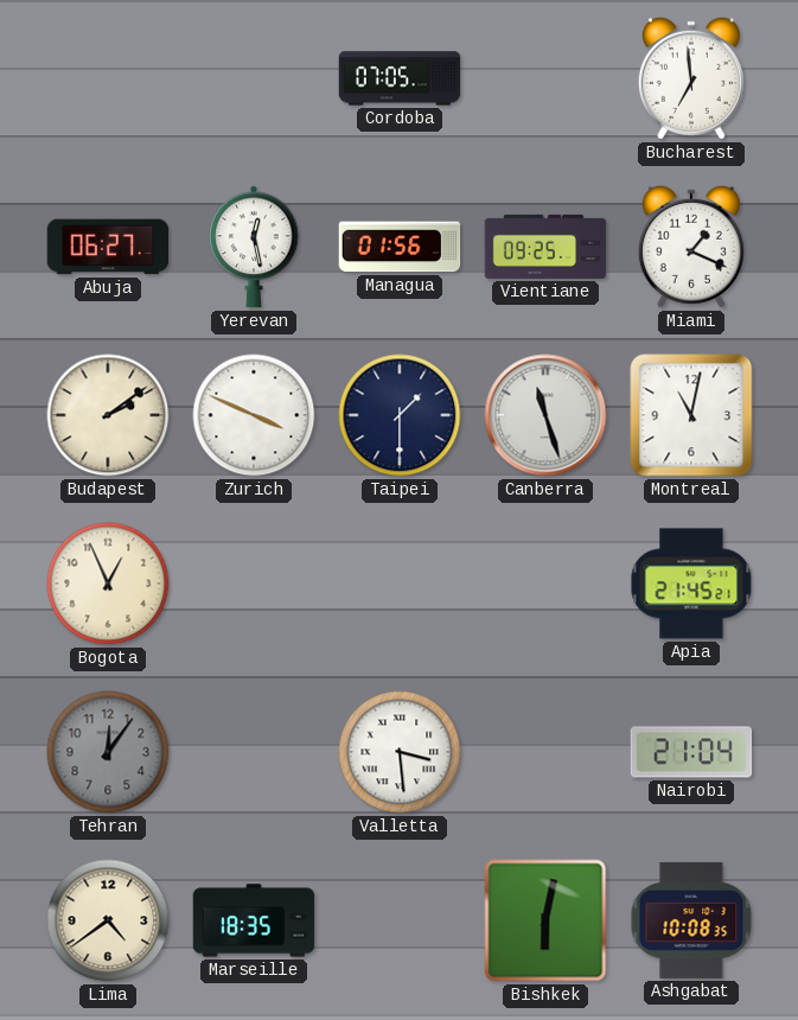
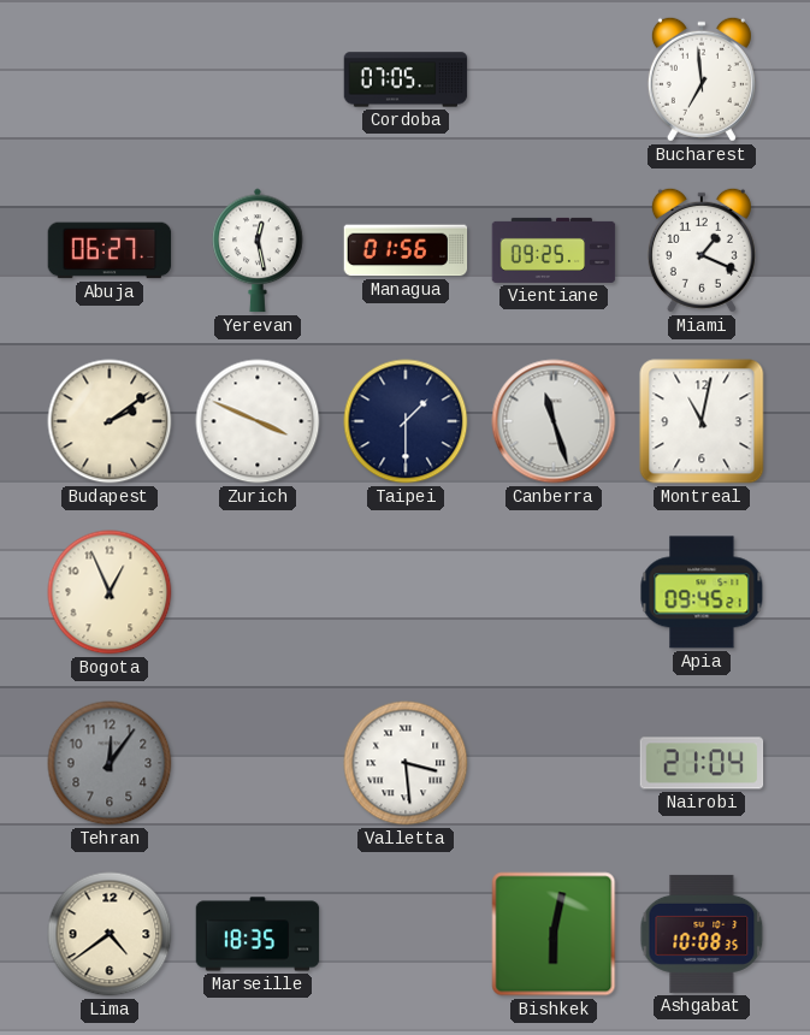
Apia: 21:45 -> 09:45 (702, 592)
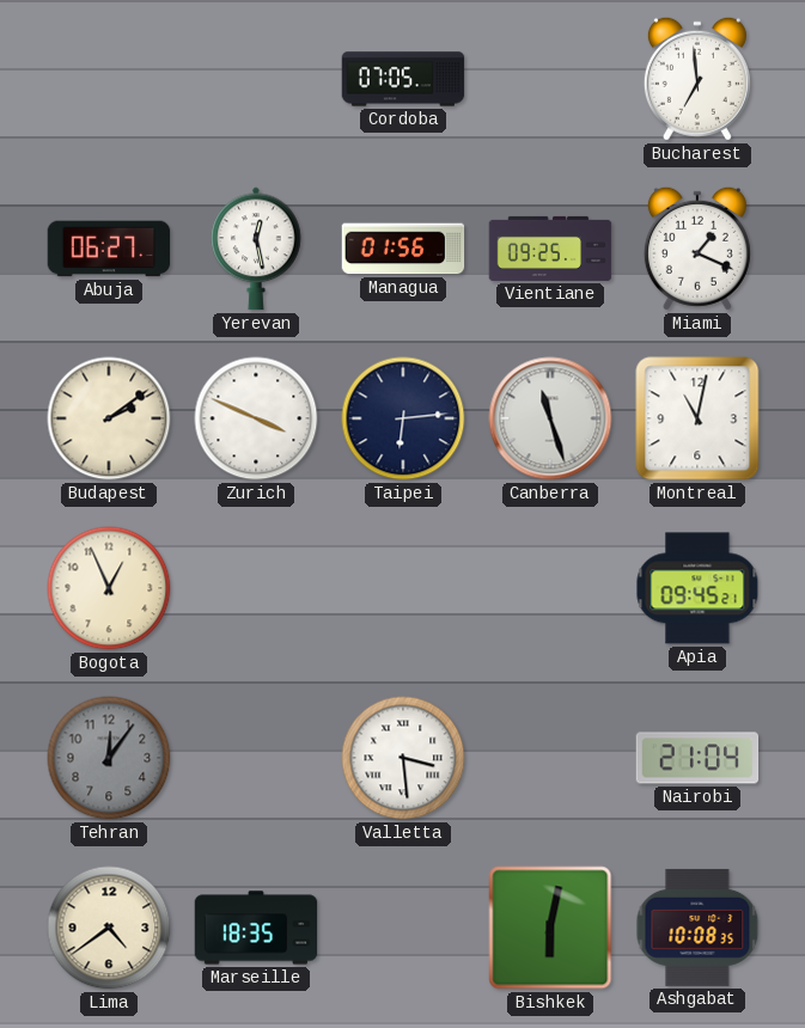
Taipei: 1:30 -> 6:14 (403, 418)
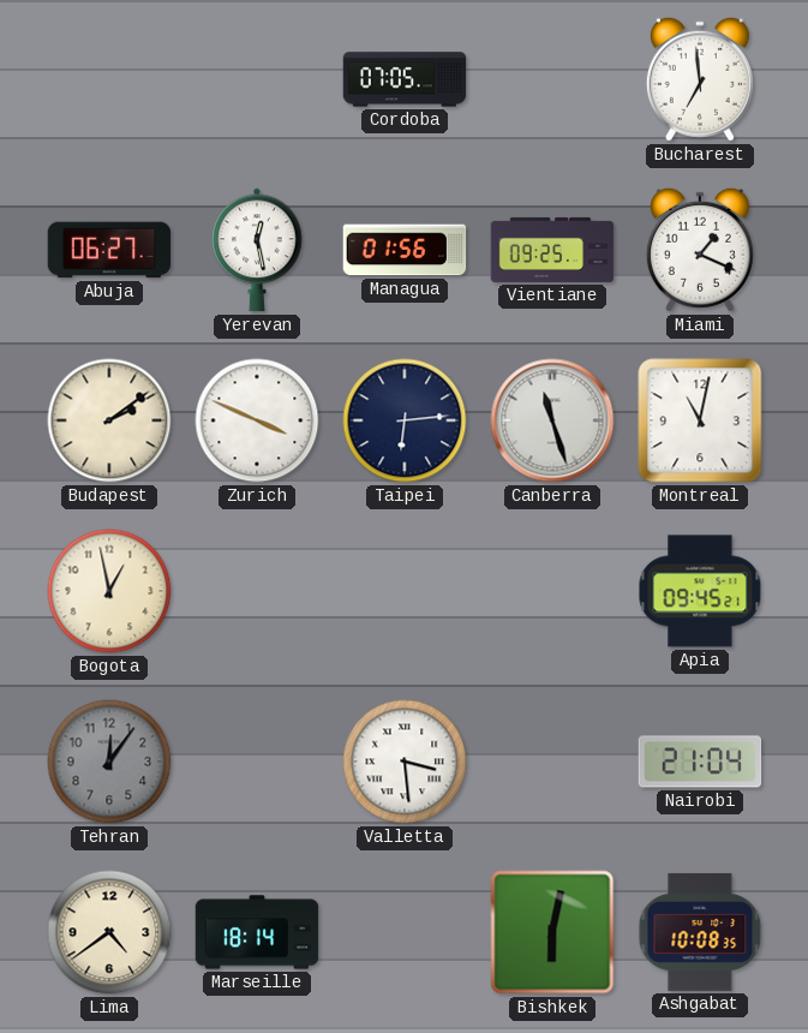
Bogota: 12:56 -> 12:58 (109, 591)
Marseille: 18:35 -> 18:14 (257, 932)
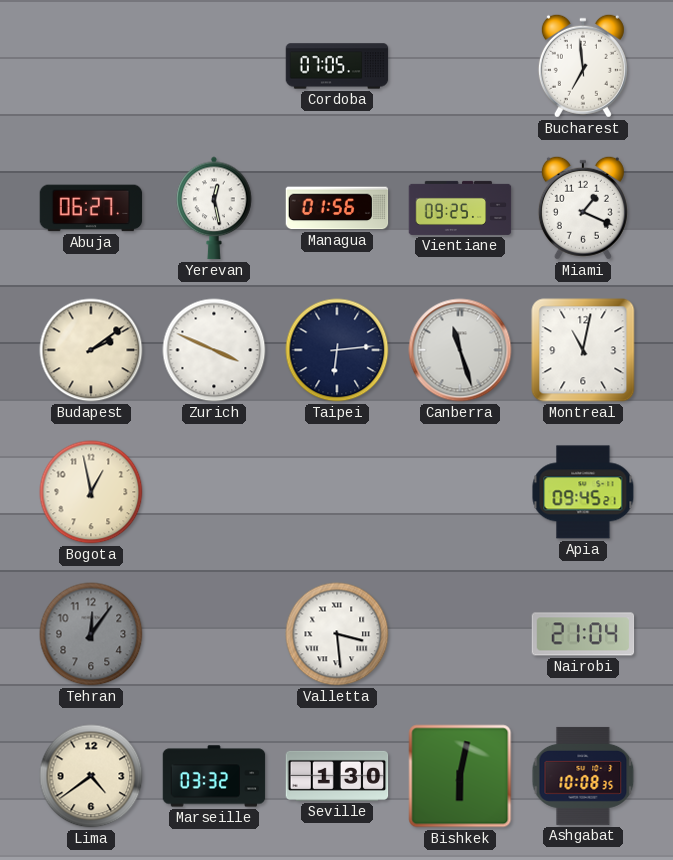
Marseille: 18:14 -> 03:32 (214, 776)
Seville: none -> 1:30 (337, 776)
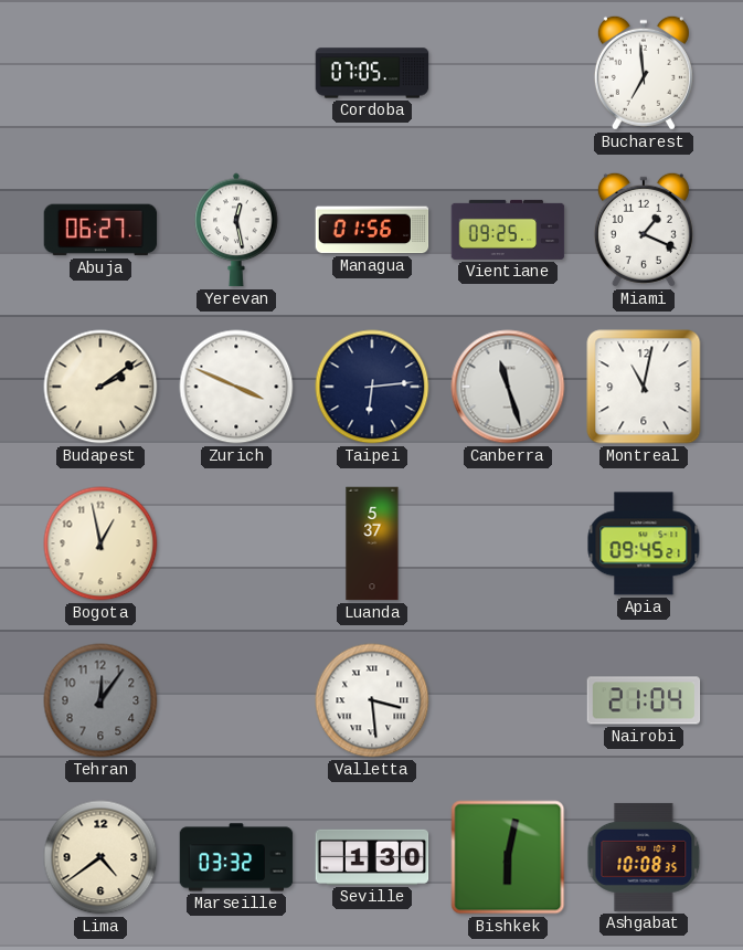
Luanda: none -> 5:37 (372, 543)
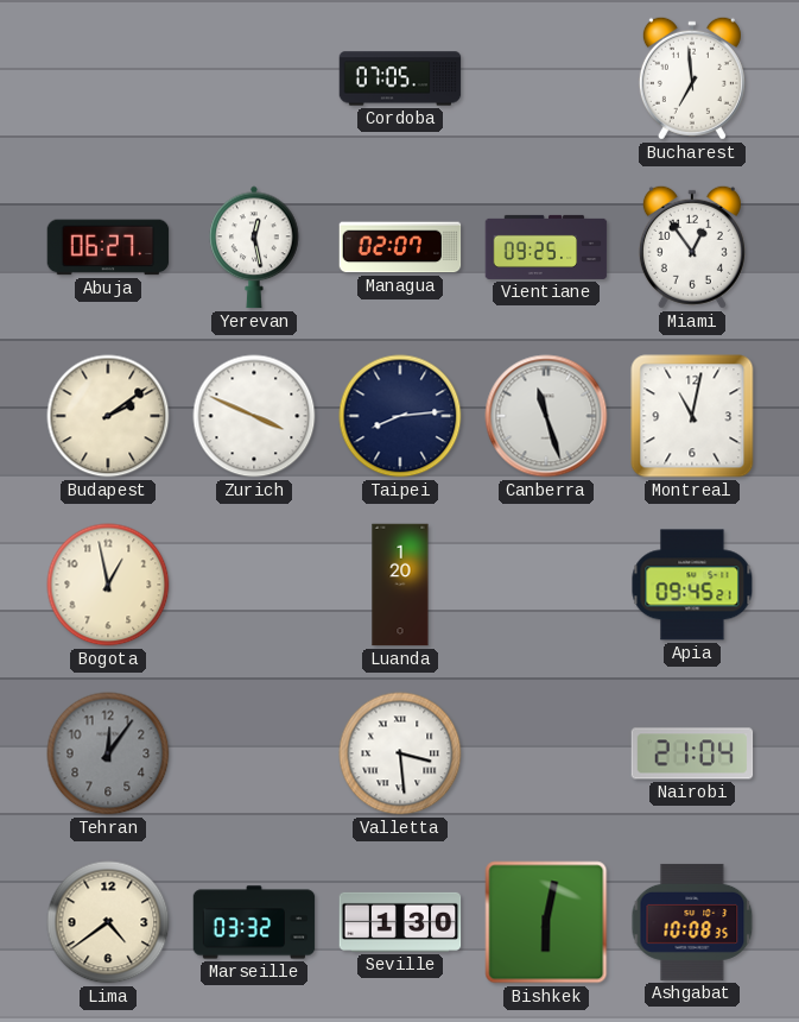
Managua: 01:56 -> 02:07 (400, 247)
Miami: 1:19 -> 12:54 (692, 247)
Taipei: 6:14 -> 8:14 (400, 416)
Luanda: 5:37 -> 1:20 (400, 585)
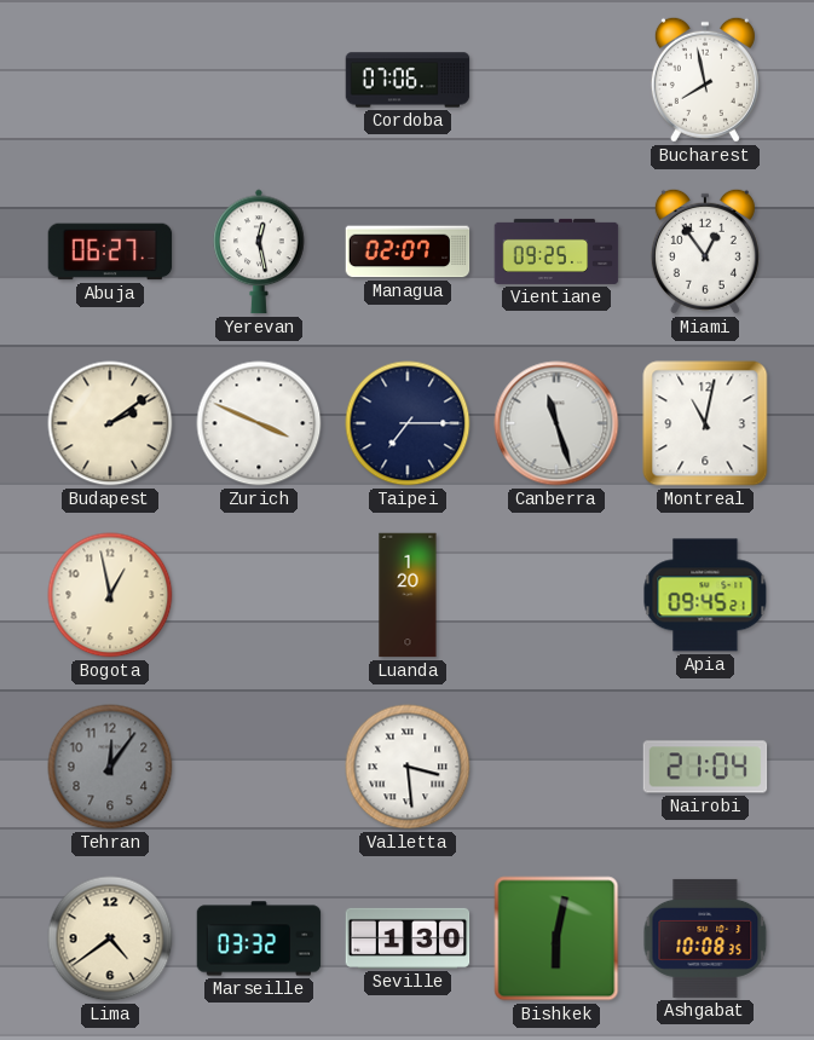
Cordoba: 07:05 -> 07:06 (408, 80)
Bucharest: 6:59 -> 7:58 (705, 80)
Taipei: 8:14 -> 7:15 (408, 423)
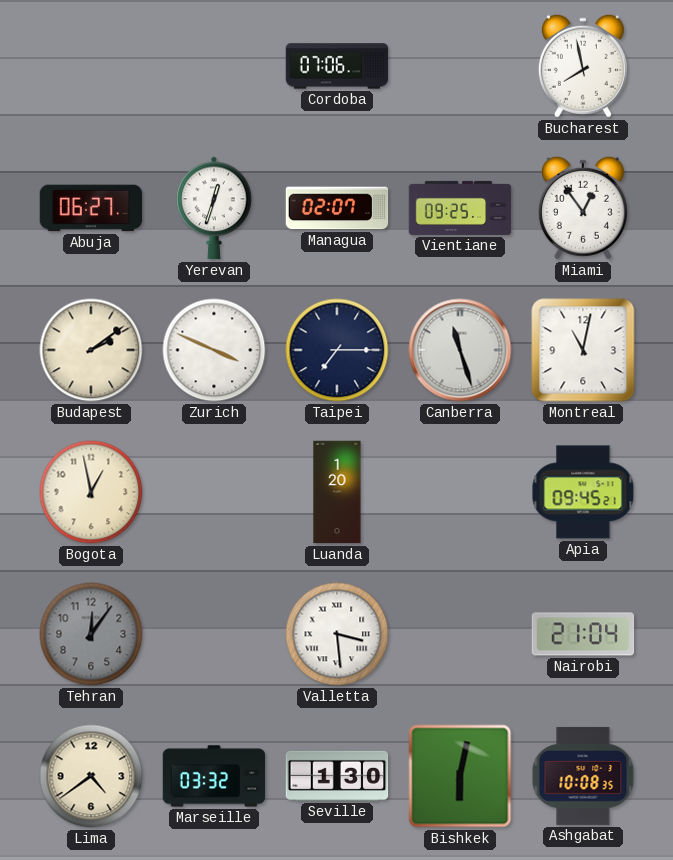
Yerevan: 12:28 -> 12:33 (214, 208)
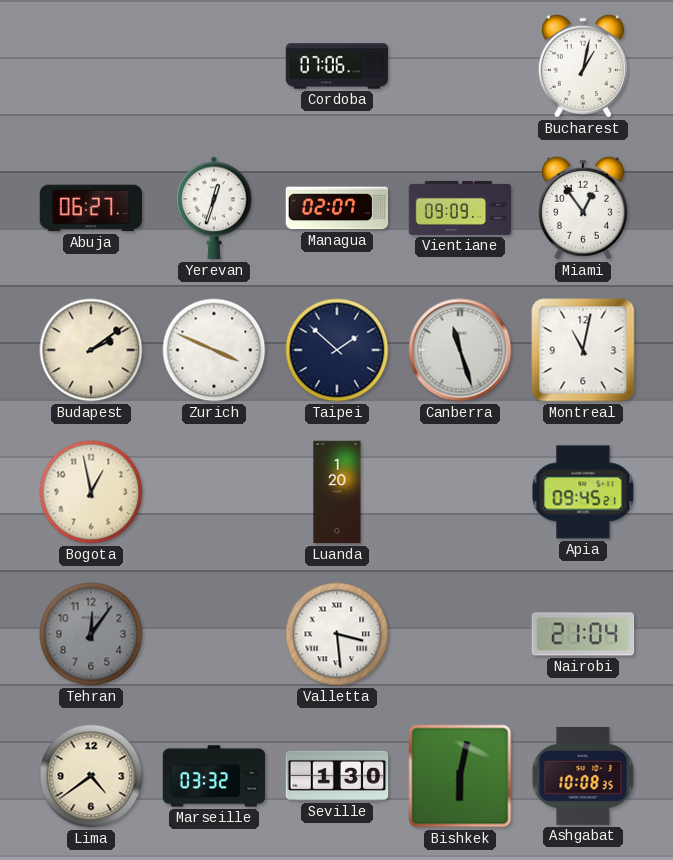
Bucharest: 7:58 -> 1:02 (583, 66)
Vientiane: 09:25 -> 09:09 (460, 208)
Taipei: 7:15 -> 1:52 (337, 350)
